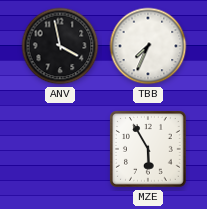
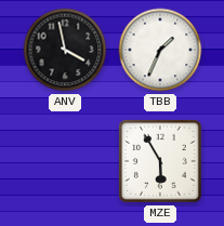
TBB: 7:34 -> 1:34 (160, 50)
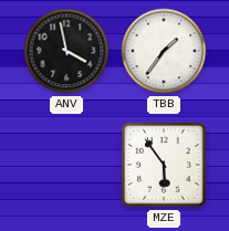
TBB: 1:34 -> 1:36 (164, 51)
MZE: 5:55 -> 5:54 (165, 166)
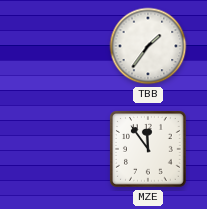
ANV: 3:58 -> none (66, 51)
MZE: 5:54 -> 11:54 (149, 150)
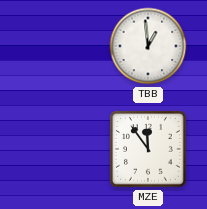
TBB: 1:36 -> 12:59 (148, 46)
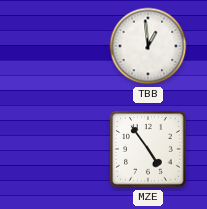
MZE: 11:54 -> 4:54 (149, 150)
